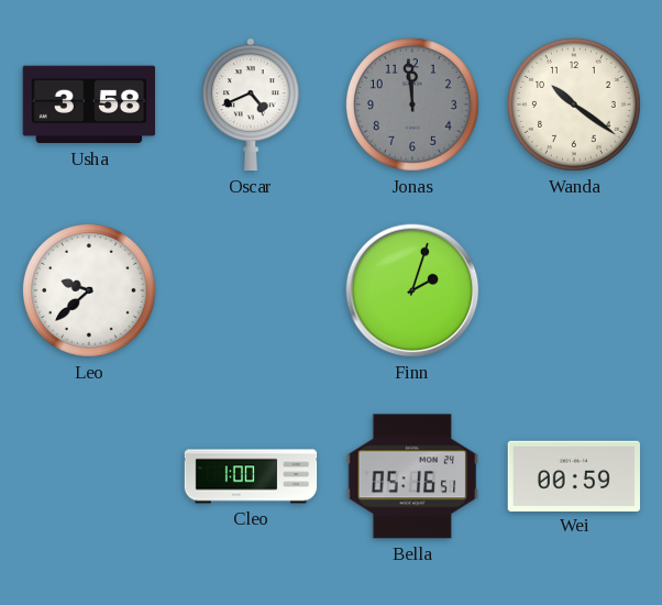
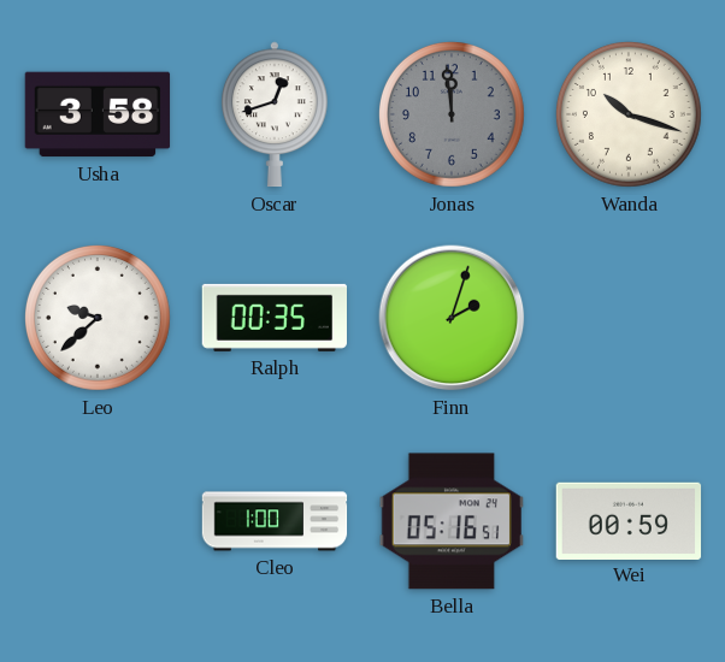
Oscar: 4:41 -> 12:42 (275, 114)
Wanda: 10:21 -> 10:18 (629, 114)
Ralph: none -> 00:35 (275, 318)
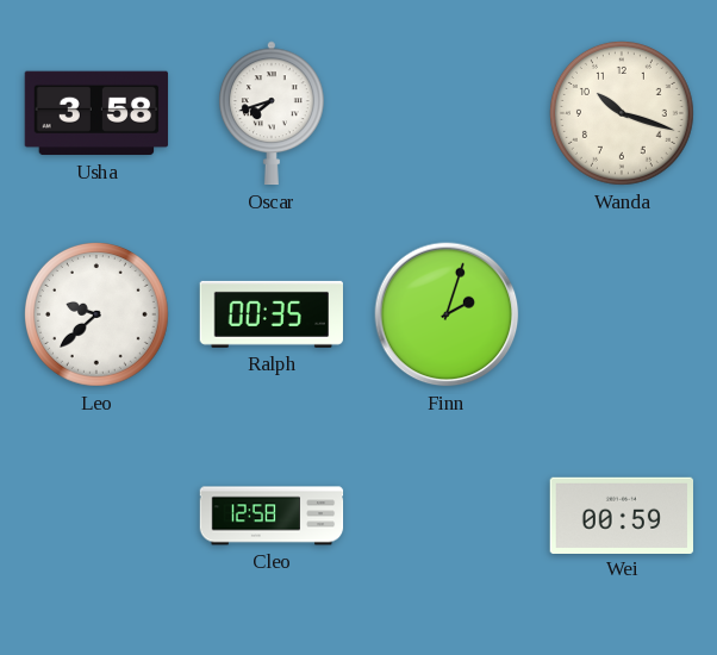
Oscar: 12:42 -> 7:42 (272, 113)
Jonas: 11:59 -> none (452, 114)
Cleo: 1:00 -> 12:58 (272, 516)
Bella: 05:16 -> none (450, 521)
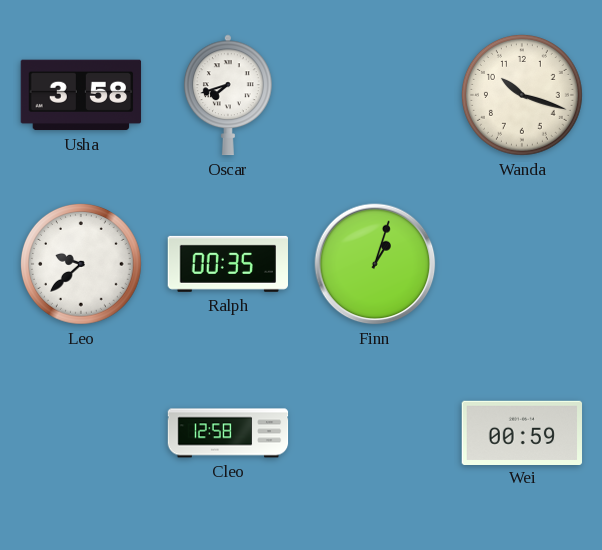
Finn: 2:03 -> 1:03 (375, 264)
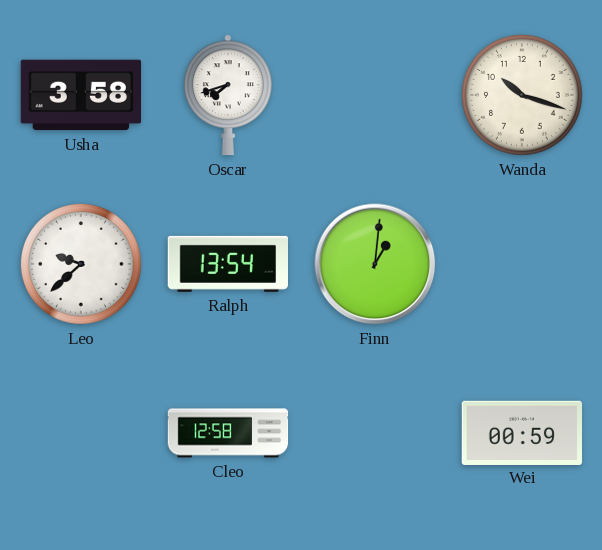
Ralph: 00:35 -> 13:54 (228, 264)
Finn: 1:03 -> 1:01 (375, 264)
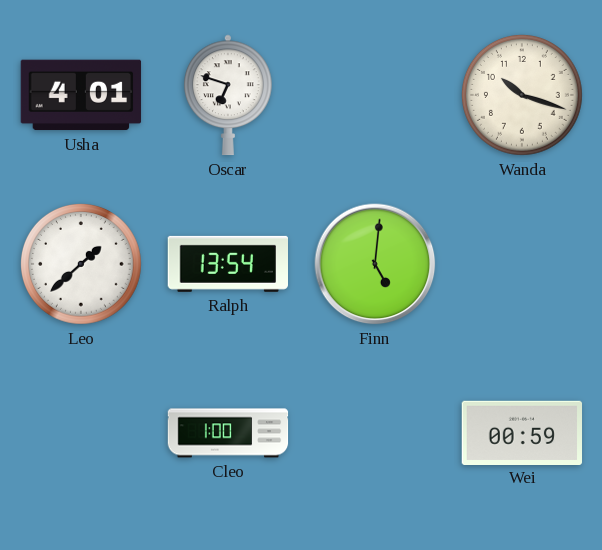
Usha: 3:58 -> 4:01 (81, 95)
Oscar: 7:42 -> 6:48 (228, 95)
Leo: 9:38 -> 1:38 (81, 264)
Finn: 1:01 -> 5:01 (375, 264)
Cleo: 12:58 -> 1:00 (228, 433)
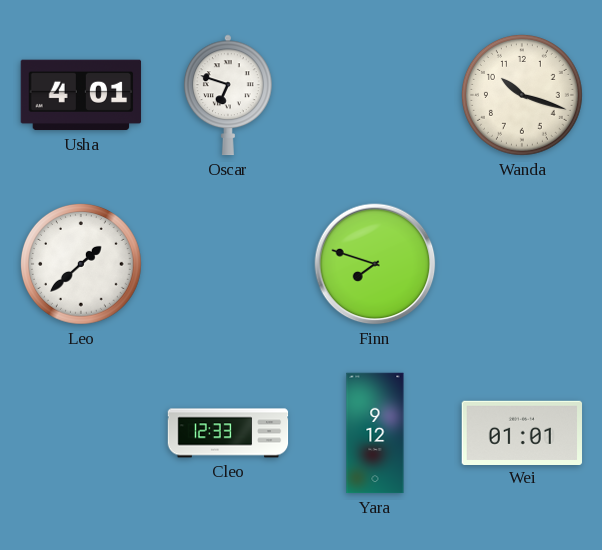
Ralph: 13:54 -> none (228, 264)
Finn: 5:01 -> 7:48 (375, 264)
Cleo: 1:00 -> 12:33 (228, 433)
Yara: none -> 9:12 (375, 433)
Wei: 00:59 -> 01:01 (522, 432)
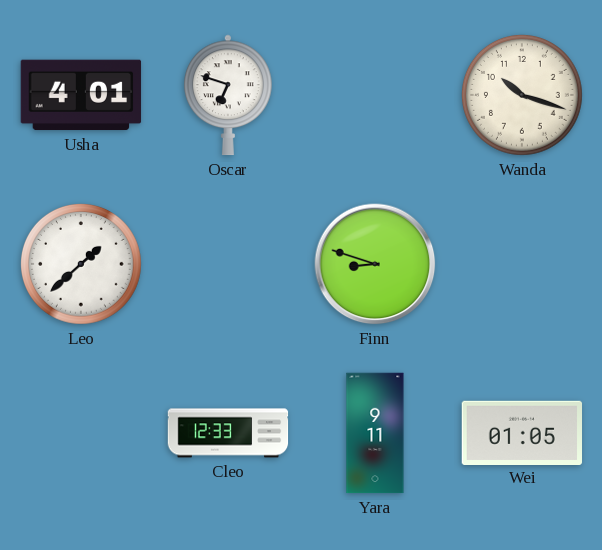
Finn: 7:48 -> 8:48 (375, 264)
Yara: 9:12 -> 9:11 (375, 433)
Wei: 01:01 -> 01:05 (522, 432)
